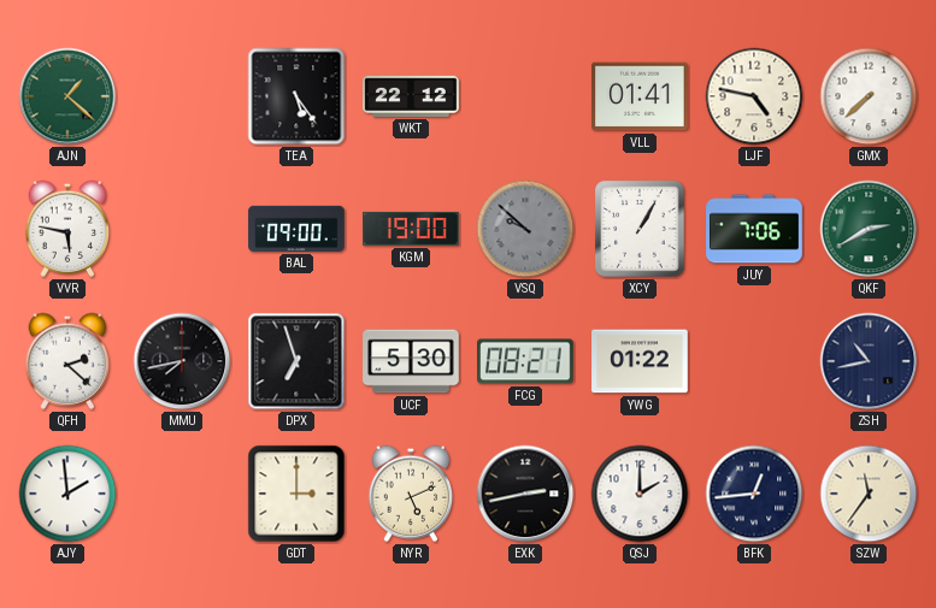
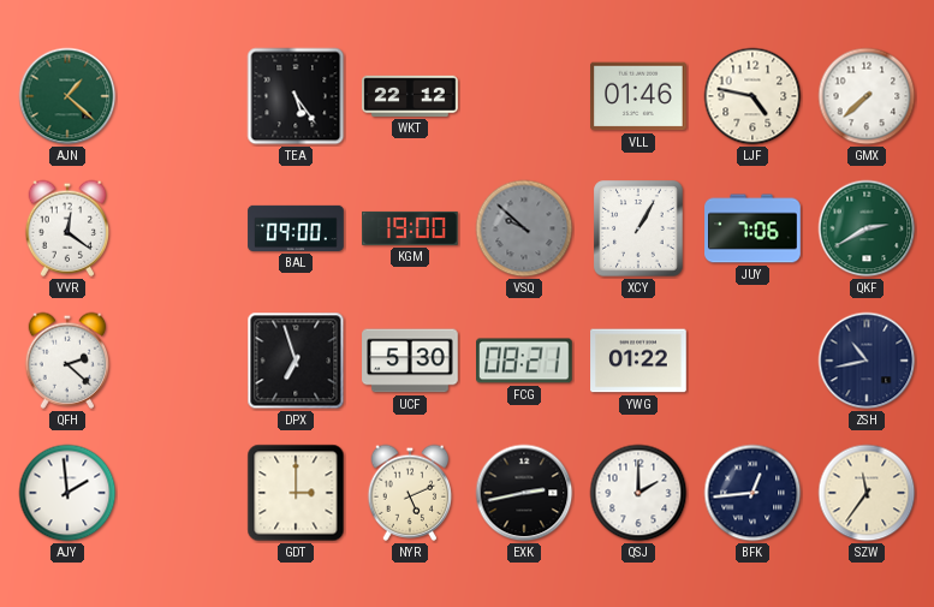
VLL: 01:41 -> 01:46 (638, 96)
VVR: 5:47 -> 12:21 (67, 228)
MMU: 7:43 -> none (182, 361)
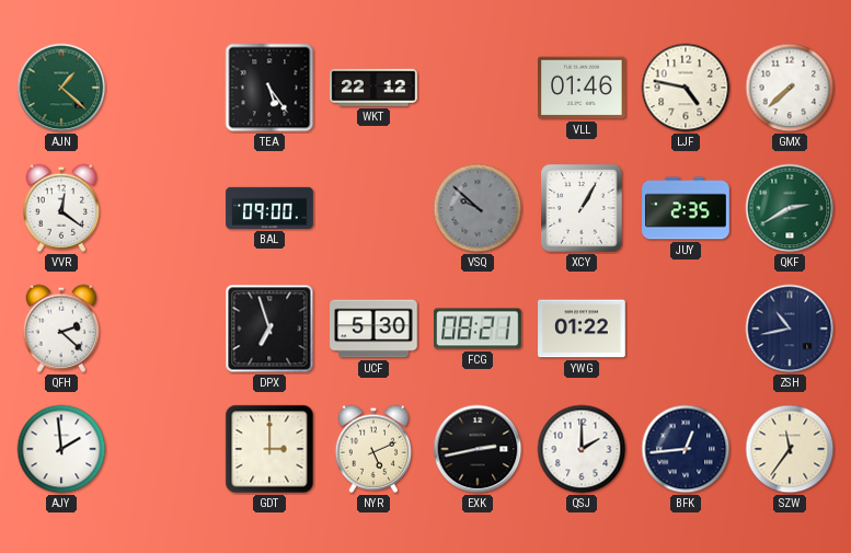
KGM: 19:00 -> none (410, 228)
JUY: 7:06 -> 2:35 (686, 208)
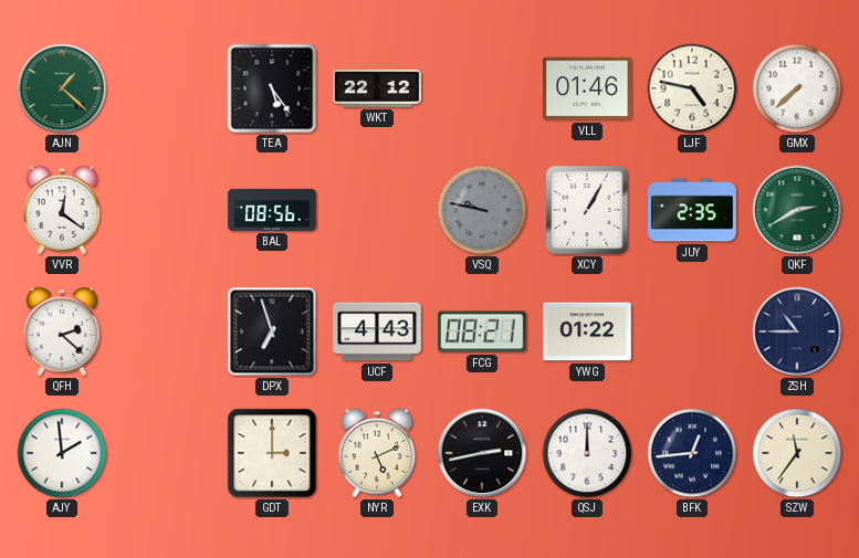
BAL: 09:00 -> 08:56 (272, 210)
VSQ: 9:52 -> 9:47 (482, 210)
UCF: 5:30 -> 4:43 (377, 331)
ZSH: 10:43 -> 10:45 (797, 331)
QSJ: 2:00 -> 12:00 (587, 453)
